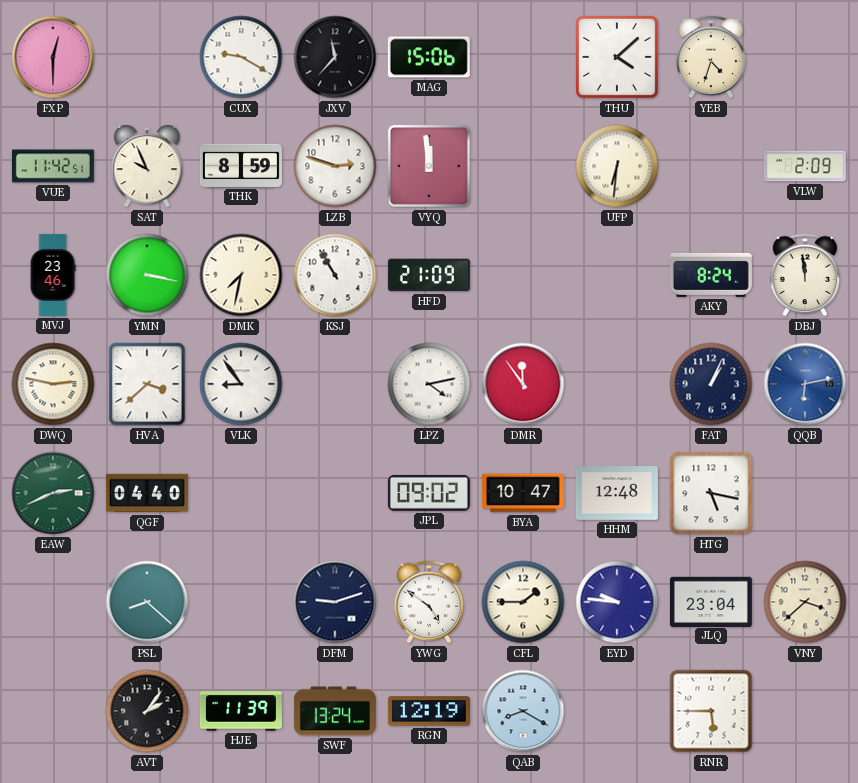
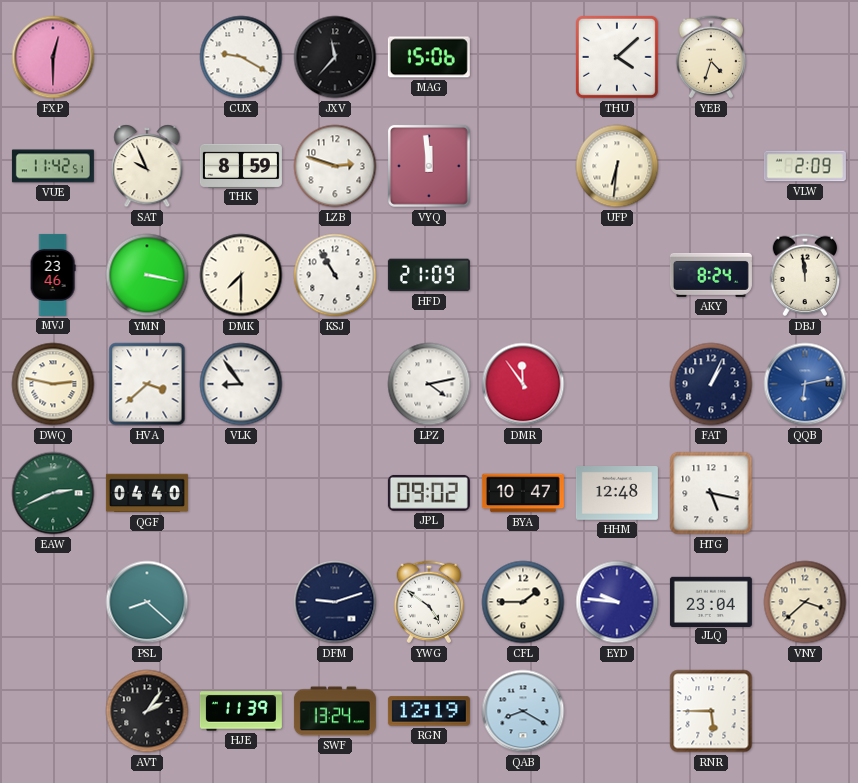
DMK: 7:32 -> 7:30 (241, 275)
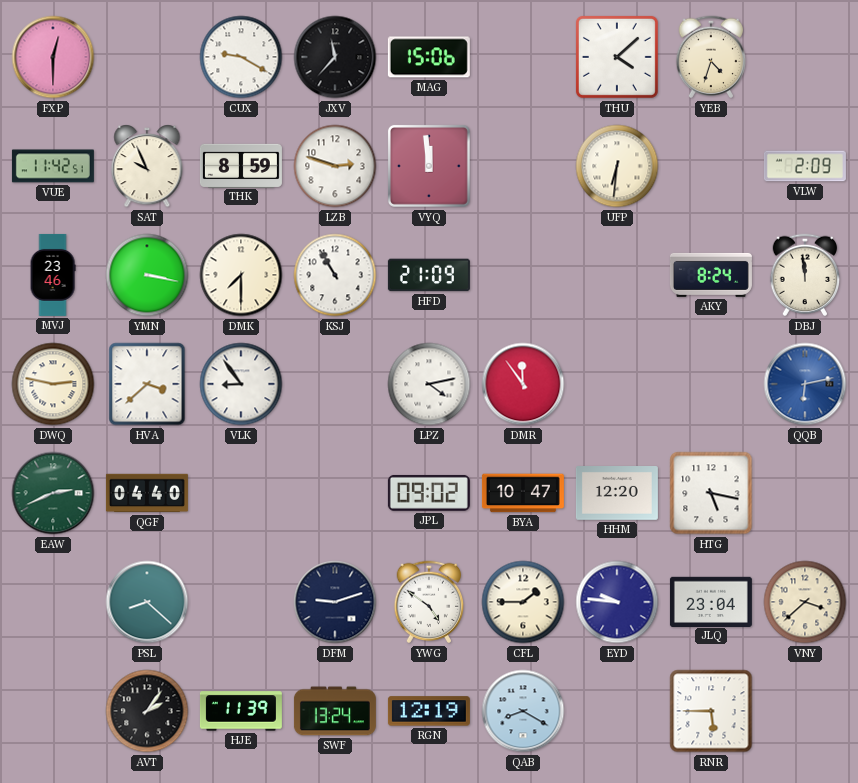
FAT: 1:04 -> none (711, 384)
HHM: 12:48 -> 12:20 (617, 494)
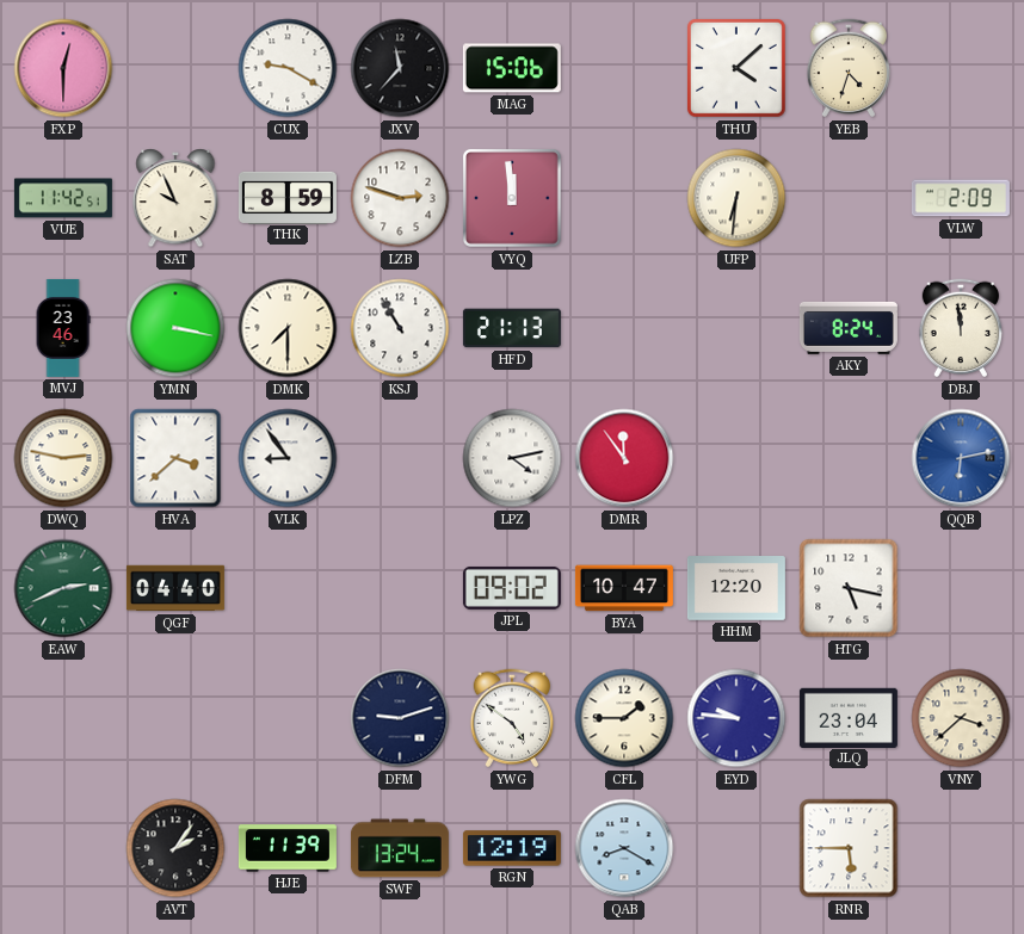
HFD: 21:09 -> 21:13 (512, 328)
PSL: 8:22 -> none (147, 602)
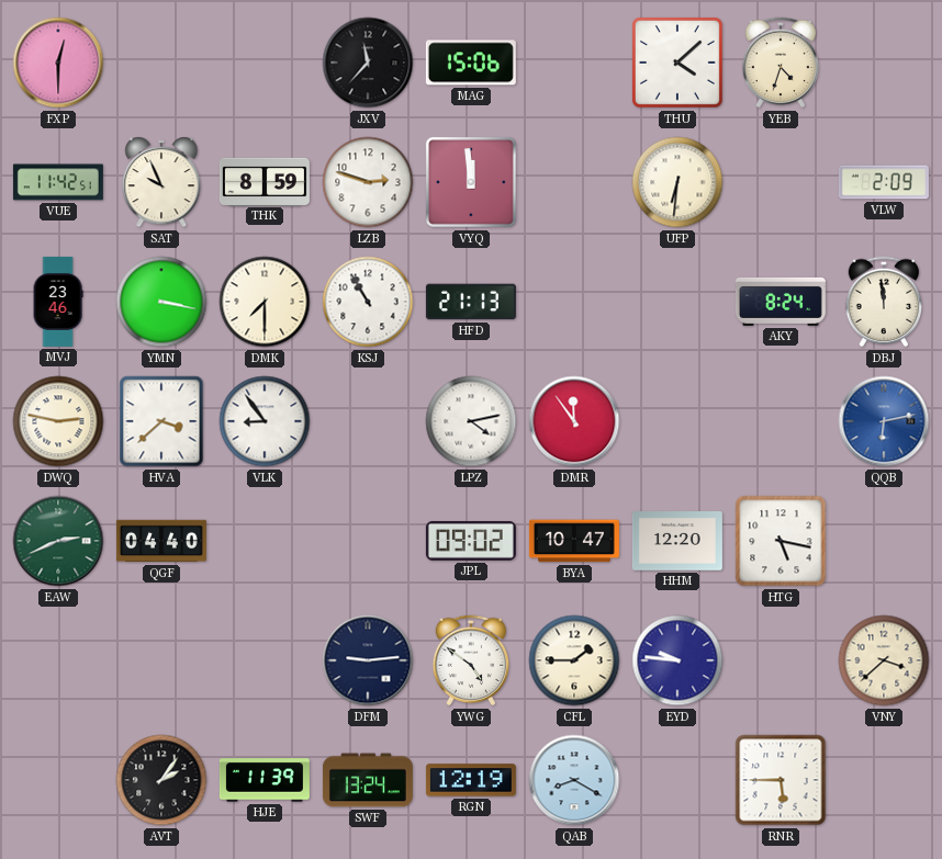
CUX: 9:20 -> none (288, 68)
DFM: 9:12 -> 9:14 (368, 660)
JLQ: 23:04 -> none (849, 717)
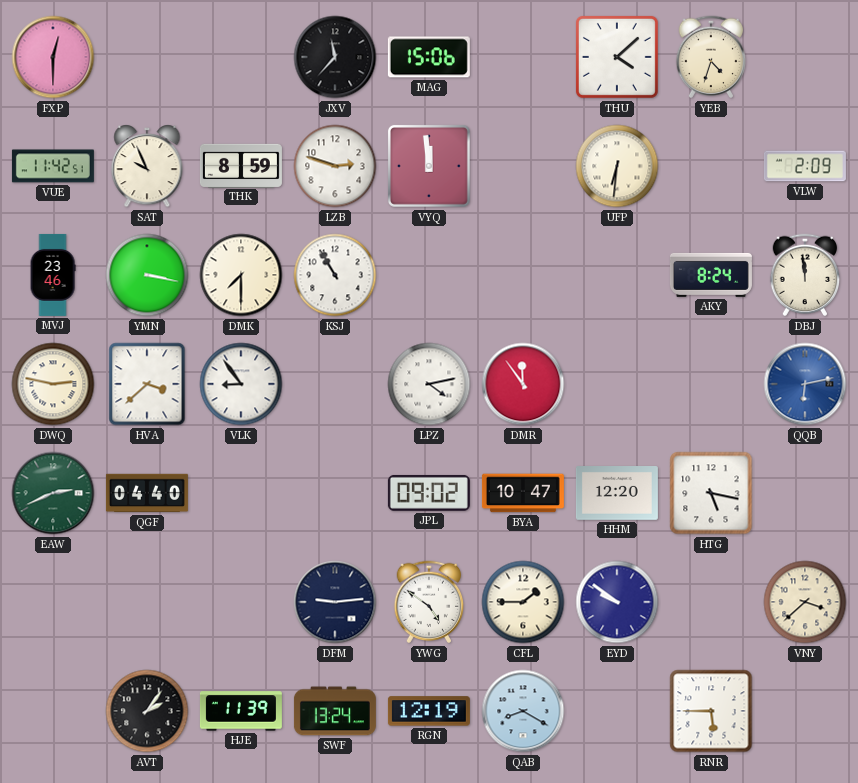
HFD: 21:13 -> none (471, 302)
EYD: 9:46 -> 9:51 (617, 602)
